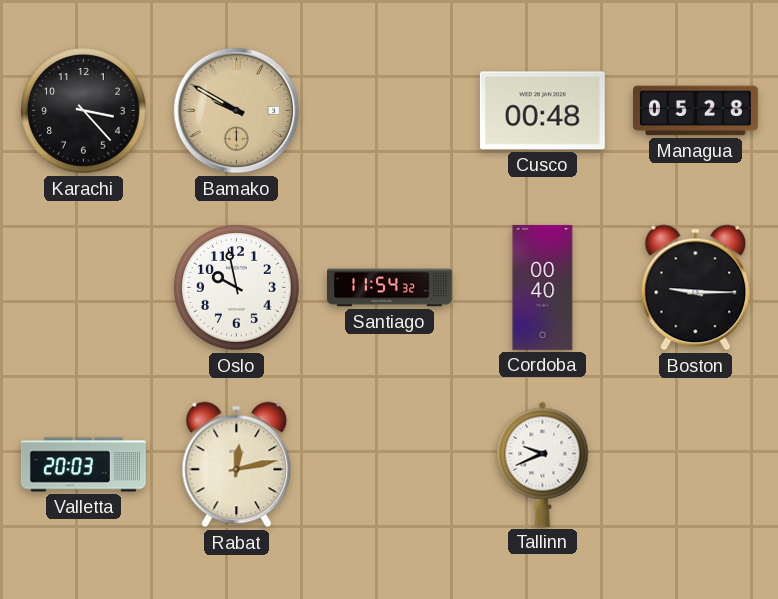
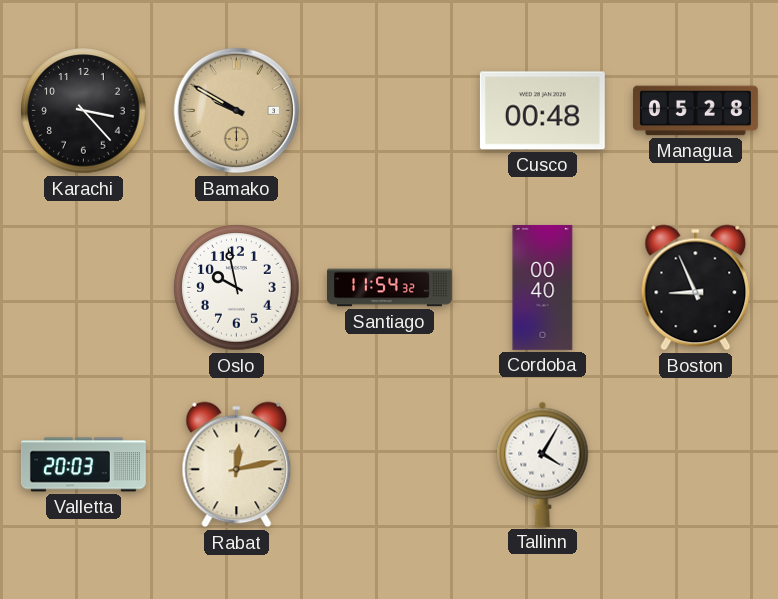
Boston: 9:15 -> 8:56 (696, 288)
Tallinn: 9:41 -> 4:05 (543, 464)
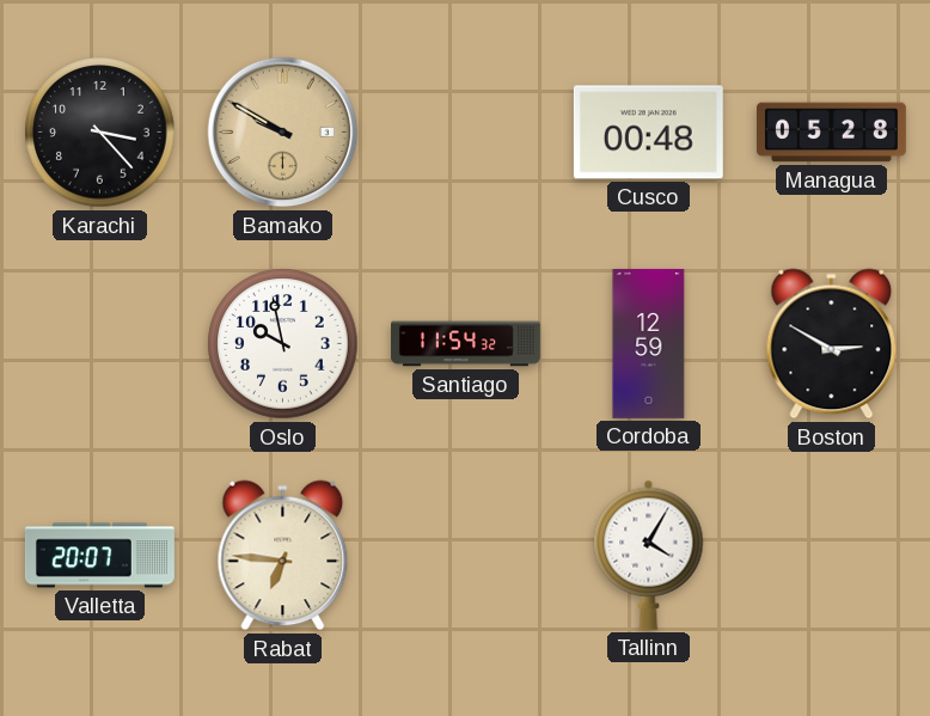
Cordoba: 00:40 -> 12:59 (649, 343)
Boston: 8:56 -> 2:50 (832, 344)
Valletta: 20:03 -> 20:07 (99, 556)
Rabat: 12:13 -> 6:46 (283, 556)
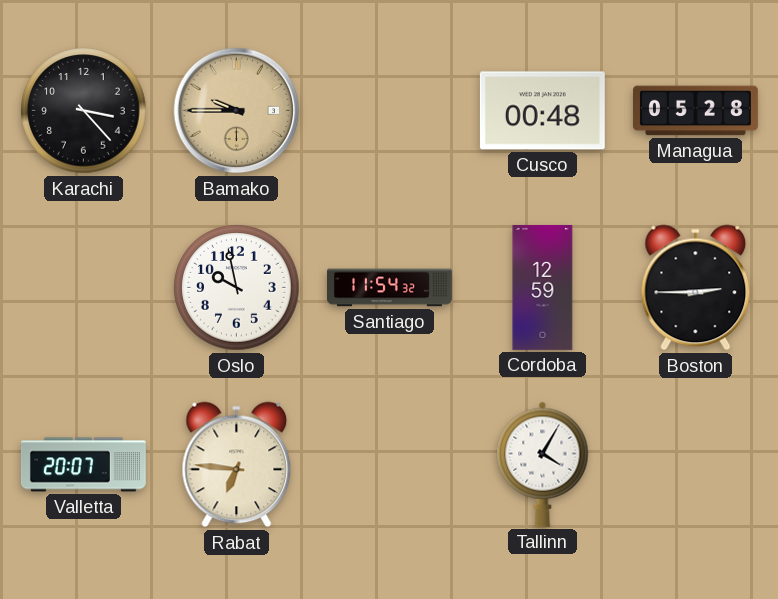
Bamako: 9:50 -> 9:45 (237, 111)
Boston: 2:50 -> 2:45 (696, 288)
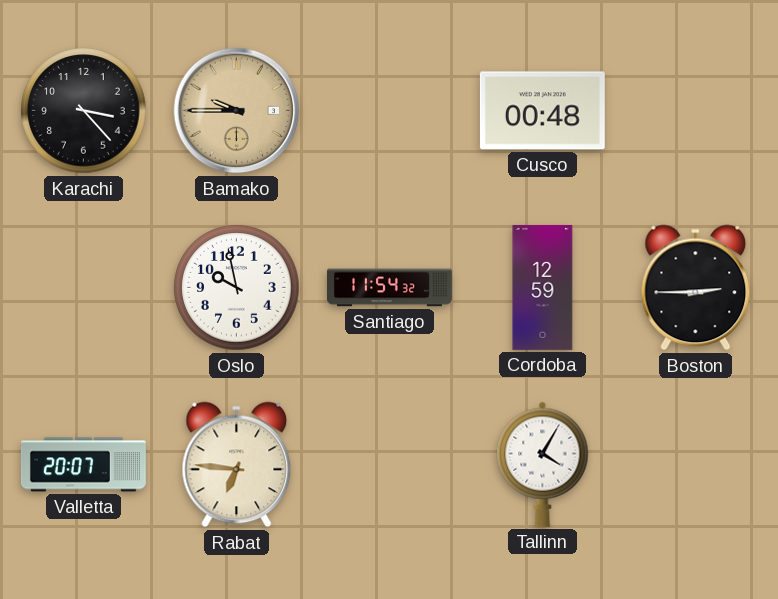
Managua: 05:28 -> none (695, 111)
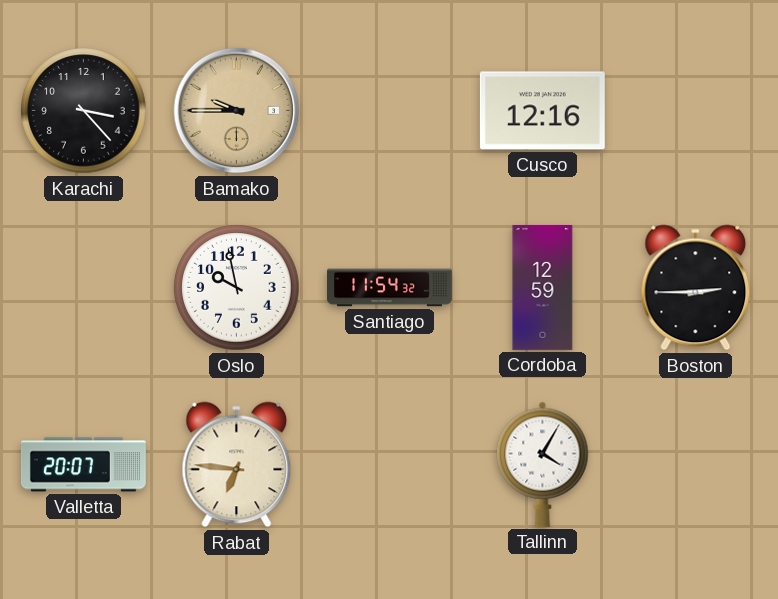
Cusco: 00:48 -> 12:16 (542, 111)
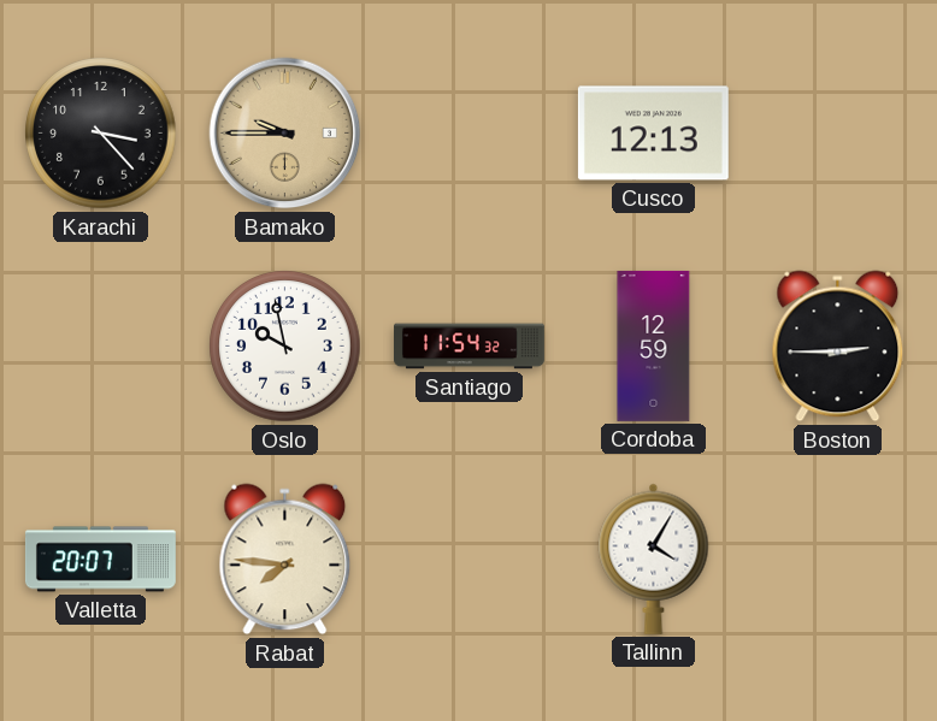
Cusco: 12:16 -> 12:13 (653, 134)
Rabat: 6:46 -> 7:46 (285, 560)
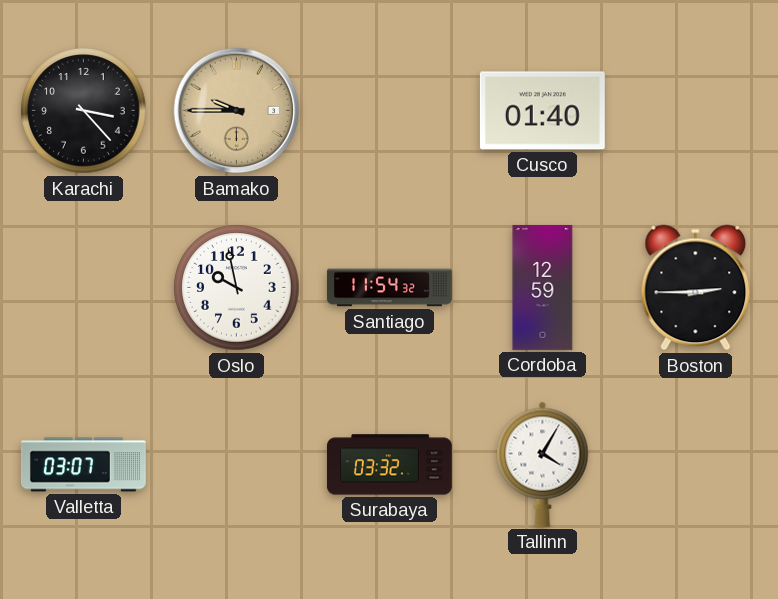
Cusco: 12:13 -> 01:40 (542, 111)
Valletta: 20:07 -> 03:07 (83, 465)
Rabat: 7:46 -> none (285, 560)
Surabaya: none -> 03:32 (389, 465)
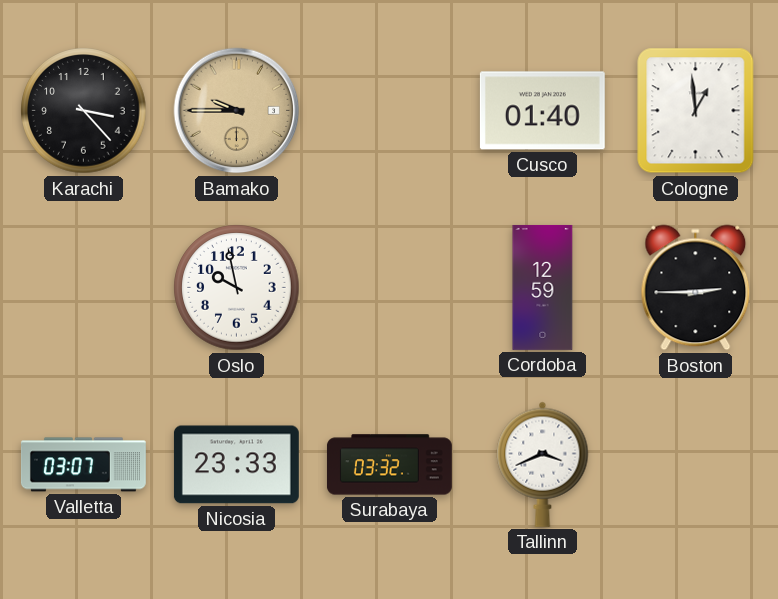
Cologne: none -> 12:59 (696, 111)
Santiago: 11:54 -> none (390, 288)
Nicosia: none -> 23:33 (236, 465)
Tallinn: 4:05 -> 3:41 (543, 464)
